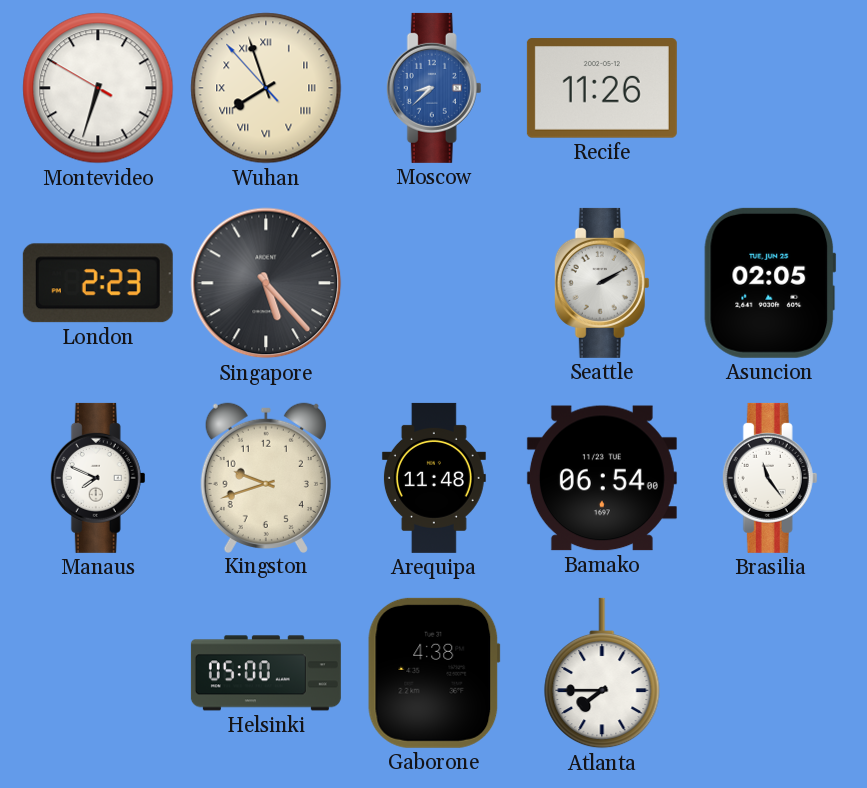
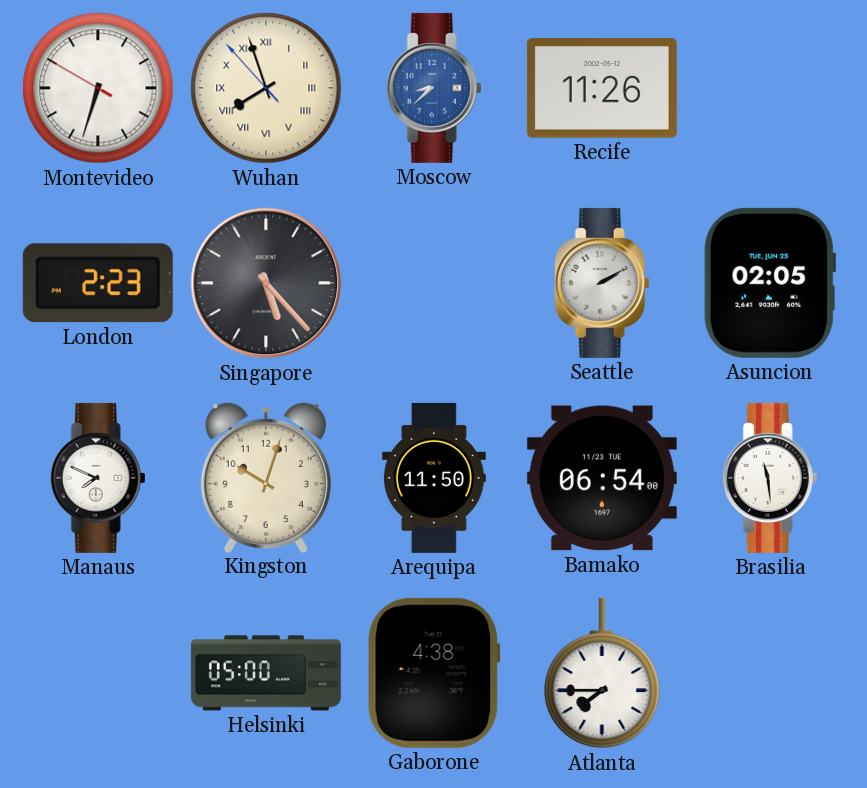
Kingston: 9:42 -> 10:03 (266, 477)
Arequipa: 11:48 -> 11:50 (434, 478)
Brasilia: 11:24 -> 11:29 (770, 478)
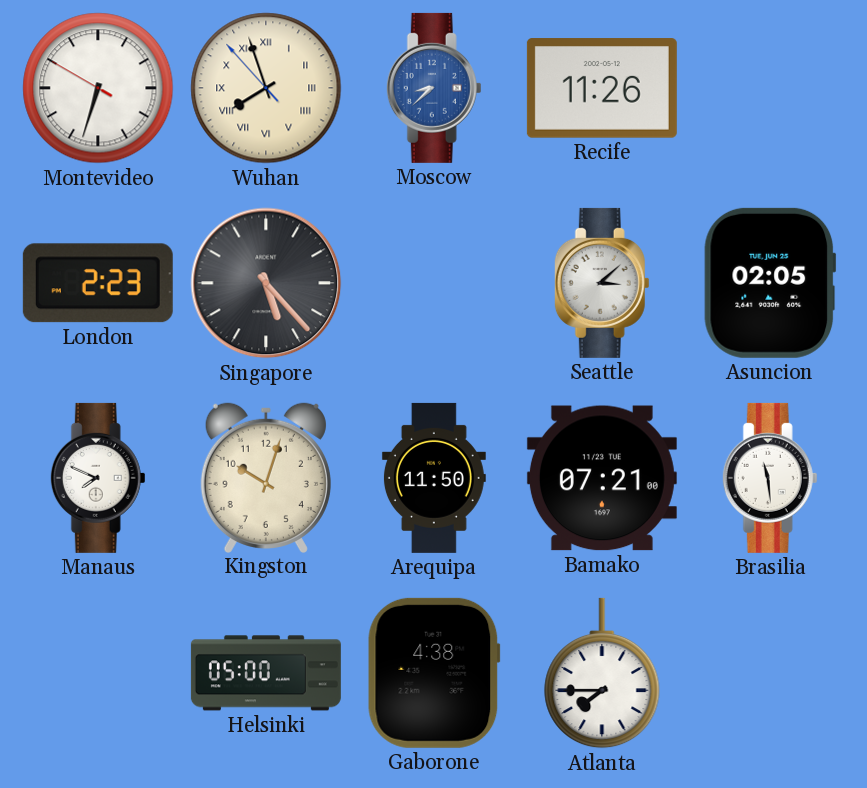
Seattle: 2:10 -> 3:08 (602, 283)
Bamako: 06:54 -> 07:21 (602, 478)
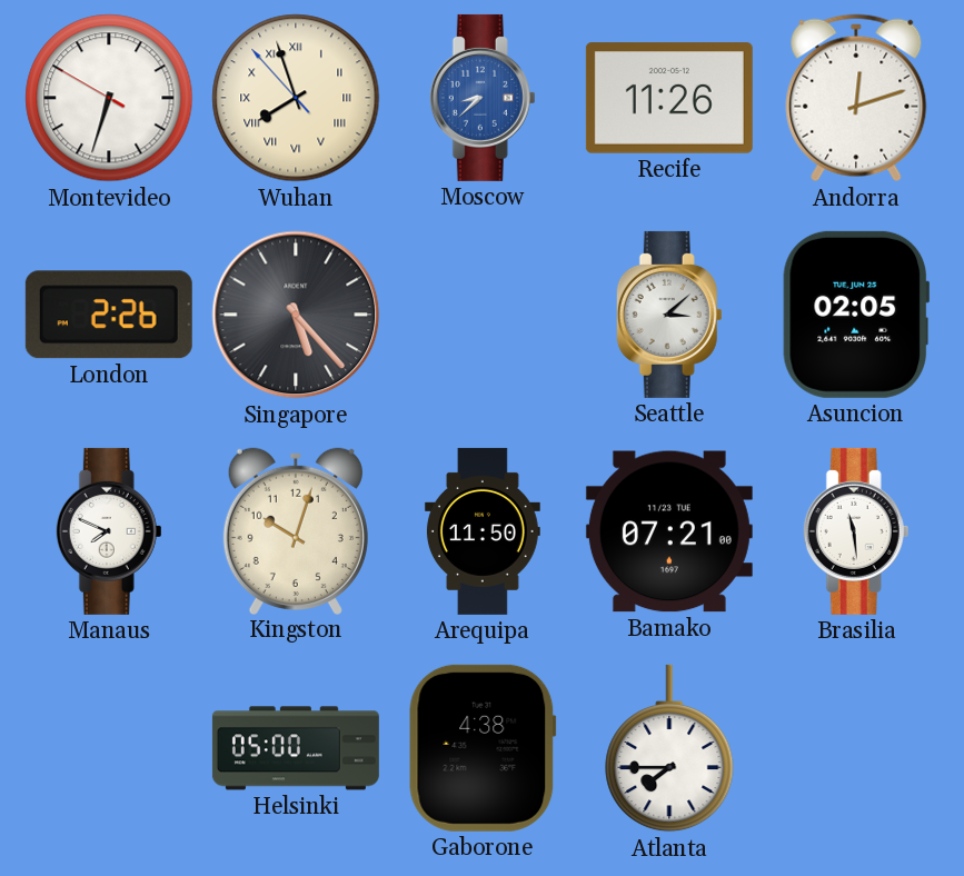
Andorra: none -> 12:12 (856, 98)
London: 2:23 -> 2:26 (109, 315)
